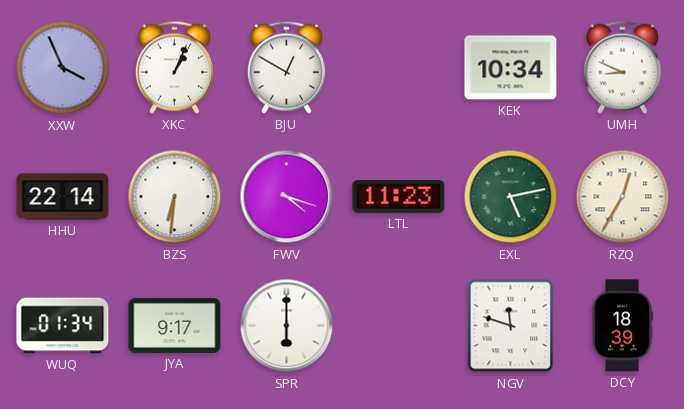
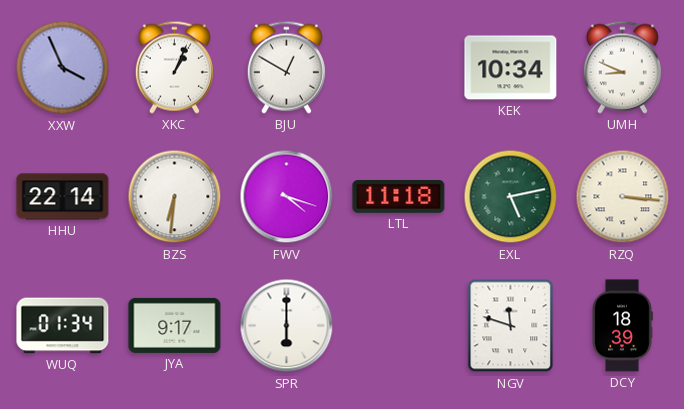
LTL: 11:23 -> 11:18 (399, 197)
RZQ: 12:35 -> 3:16 (623, 197)
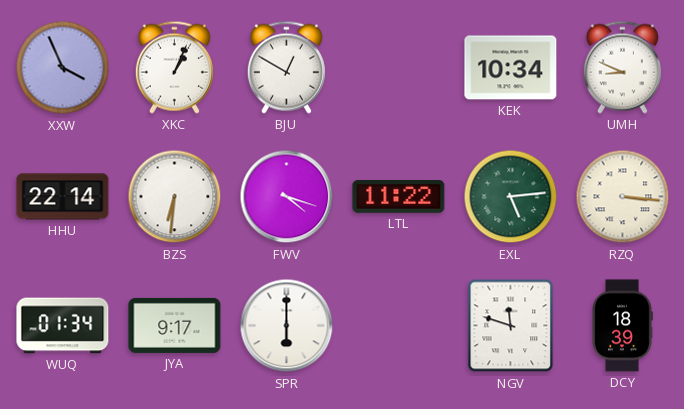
LTL: 11:18 -> 11:22 (399, 197)
EXL: 5:13 -> 5:14 (511, 197)
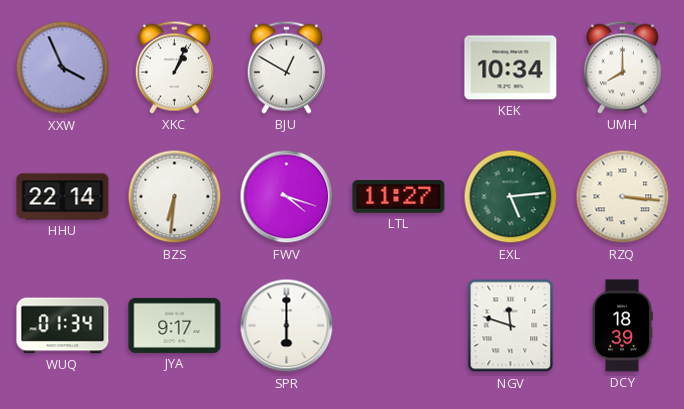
UMH: 8:49 -> 8:00 (622, 67)
LTL: 11:22 -> 11:27 (399, 197)
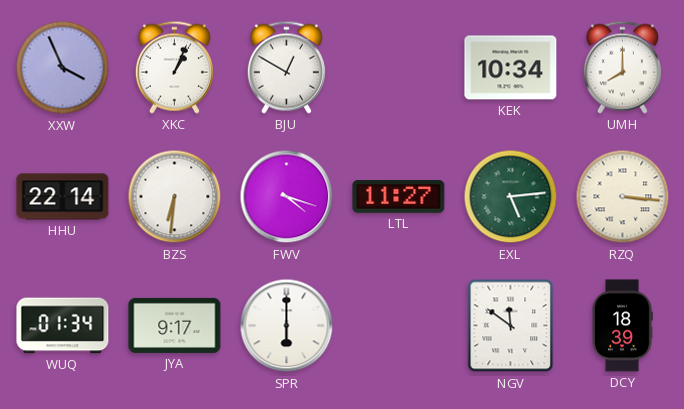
NGV: 11:48 -> 11:51 (511, 326)
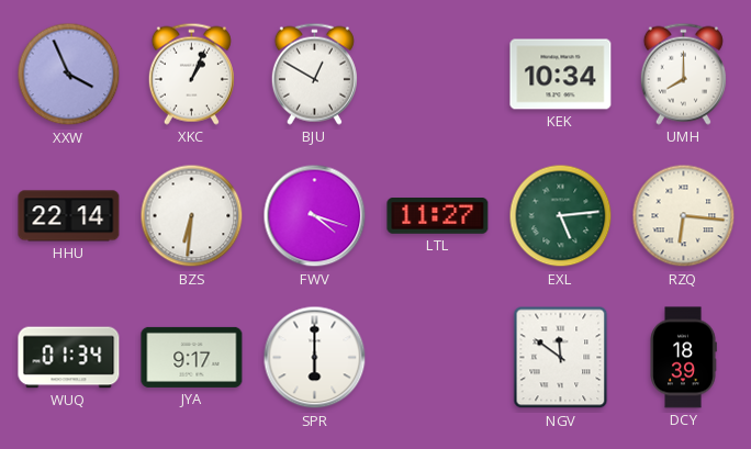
RZQ: 3:16 -> 6:16 (684, 216)
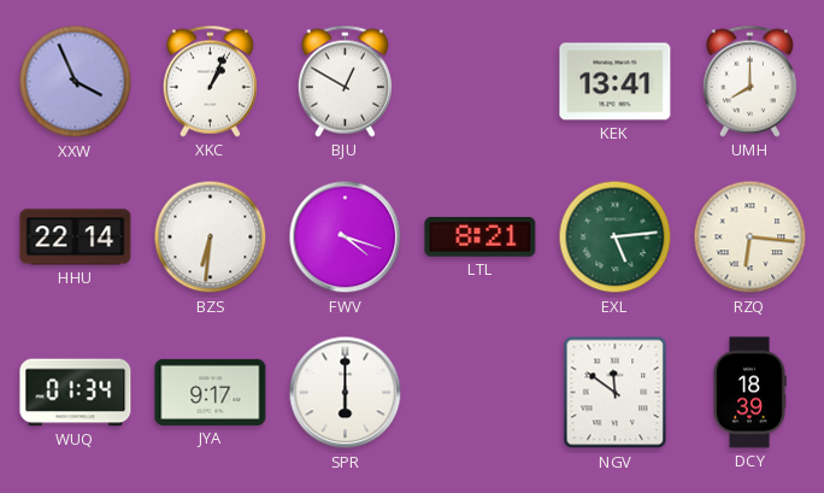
KEK: 10:34 -> 13:41 (616, 82)
LTL: 11:27 -> 8:21 (481, 237)
